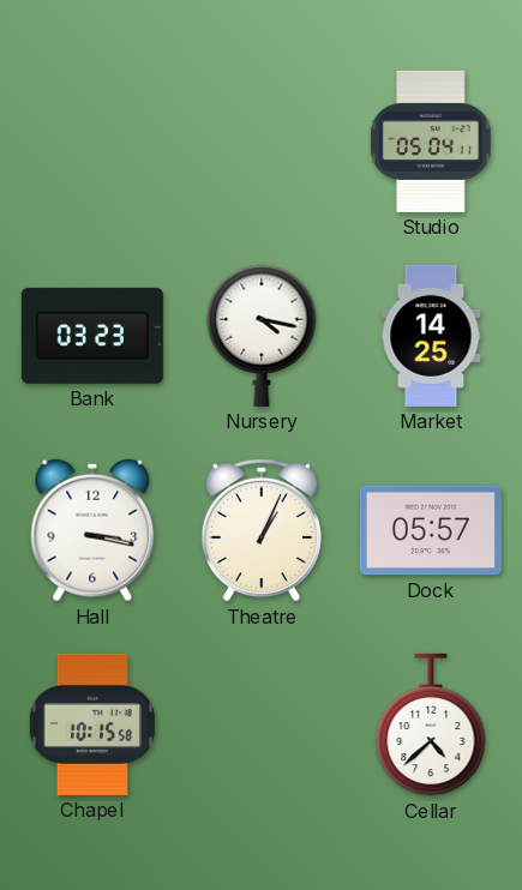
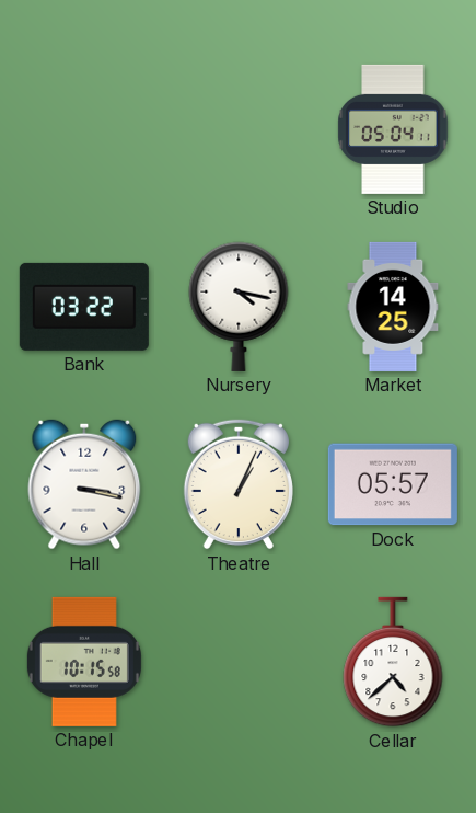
Bank: 03:23 -> 03:22 (84, 307)
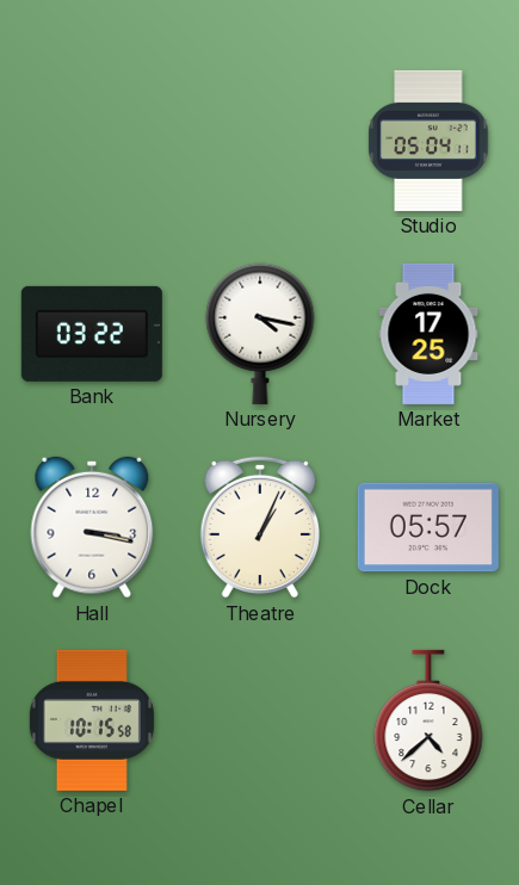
Market: 14:25 -> 17:25 (428, 334)
